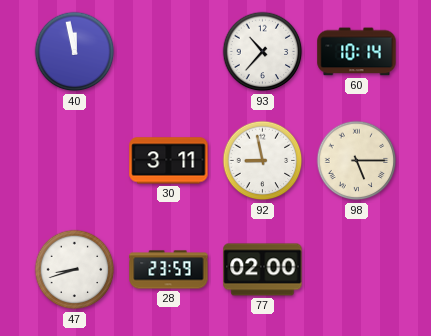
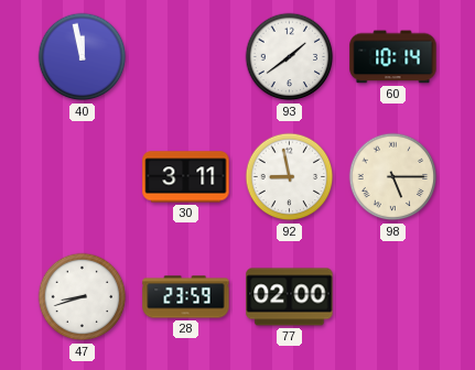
93: 10:37 -> 1:39 (290, 57)
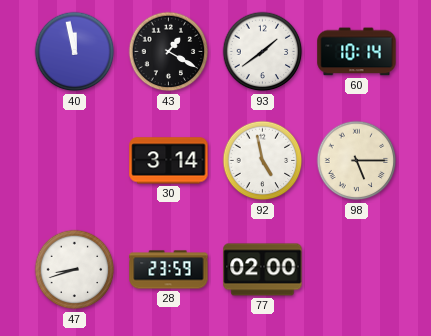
43: none -> 1:20 (169, 52)
30: 3:11 -> 3:14 (169, 161)
92: 8:58 -> 4:58 (263, 161)
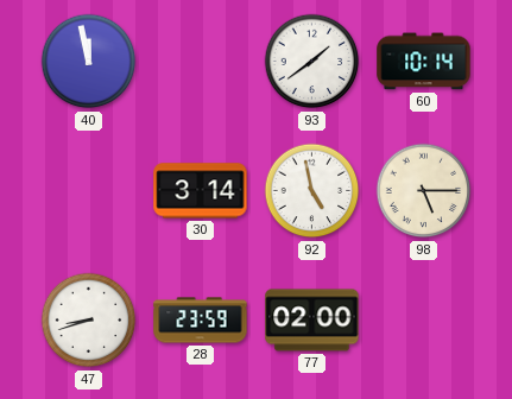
43: 1:20 -> none (169, 52)
